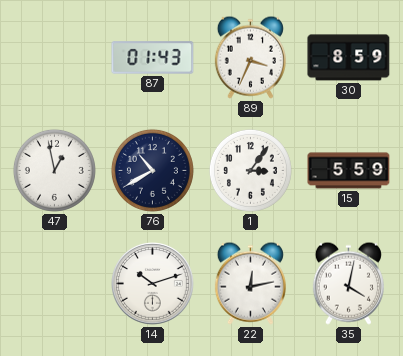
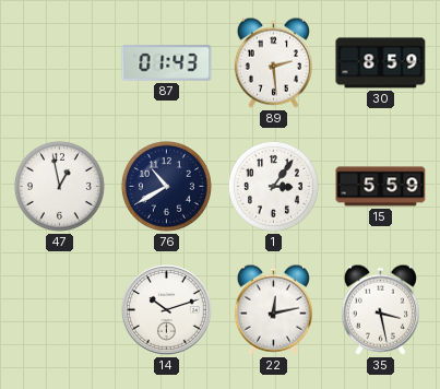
89: 3:34 -> 2:29 (273, 62)
35: 4:02 -> 3:28 (380, 309)
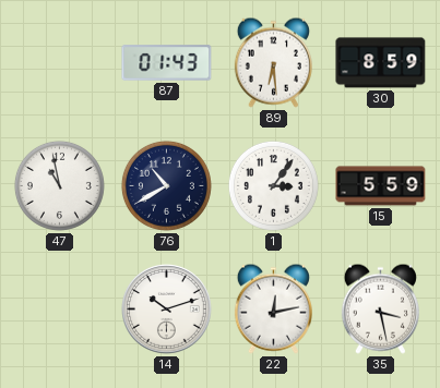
89: 2:29 -> 6:29 (273, 62)
47: 12:58 -> 10:58 (59, 185)
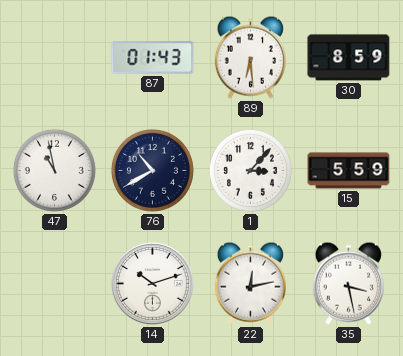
1: 3:06 -> 3:07 (250, 170)
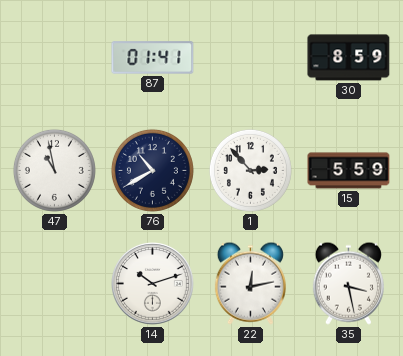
87: 01:43 -> 01:41 (153, 58)
89: 6:29 -> none (250, 57)
1: 3:07 -> 2:53 (250, 170)
